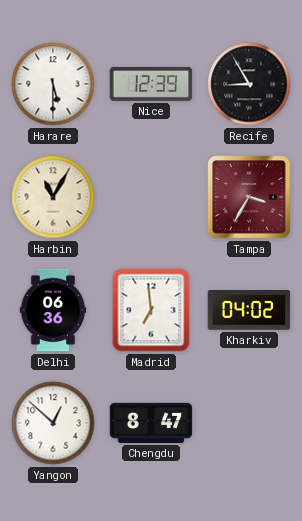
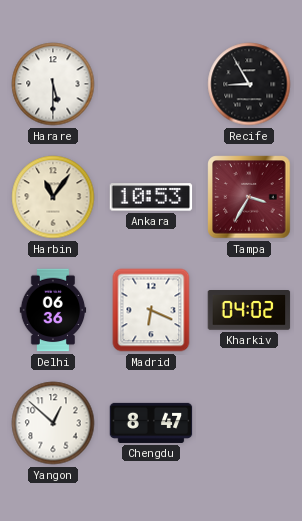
Nice: 12:39 -> none (151, 84)
Harbin: 11:05 -> 11:06 (53, 197)
Ankara: none -> 10:53 (151, 197)
Madrid: 6:59 -> 6:19 (151, 310)
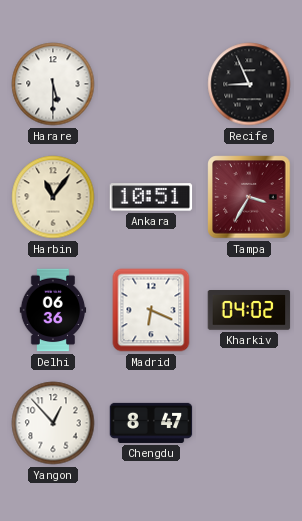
Recife: 8:55 -> 8:56 (249, 84)
Ankara: 10:53 -> 10:51 (151, 197)
Yangon: 12:52 -> 12:53 (53, 423)
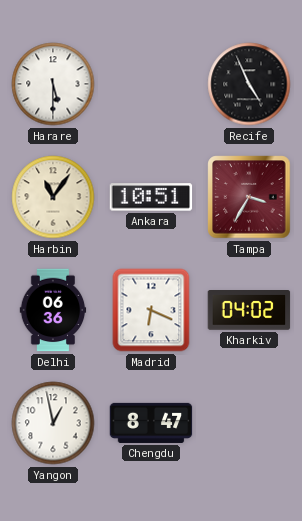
Recife: 8:56 -> 4:56 (249, 84)
Yangon: 12:53 -> 12:58 (53, 423)
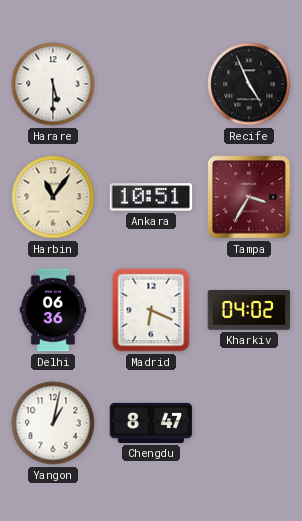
Yangon: 12:58 -> 1:02 (53, 423)
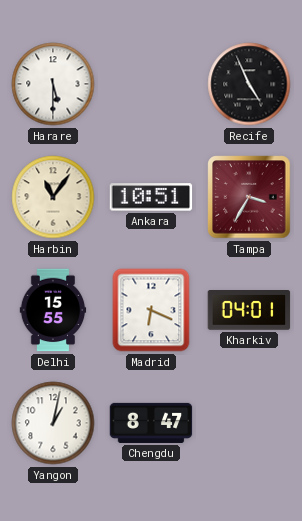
Delhi: 06:36 -> 15:55 (53, 310)
Kharkiv: 04:02 -> 04:01 (249, 310)
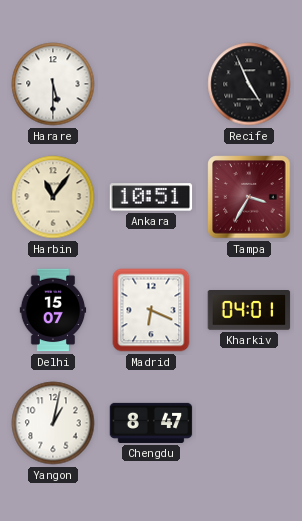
Delhi: 15:55 -> 15:07 (53, 310)
